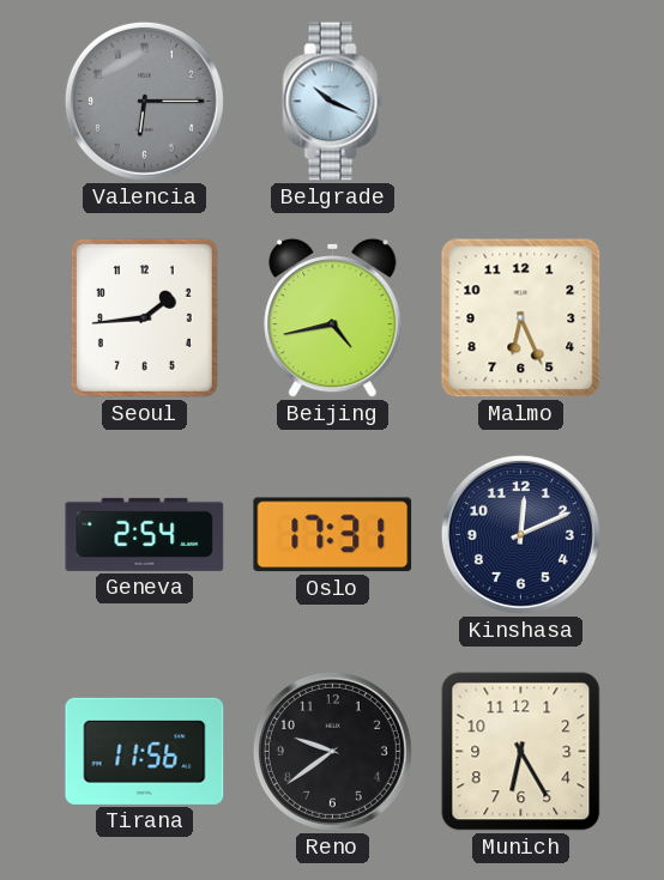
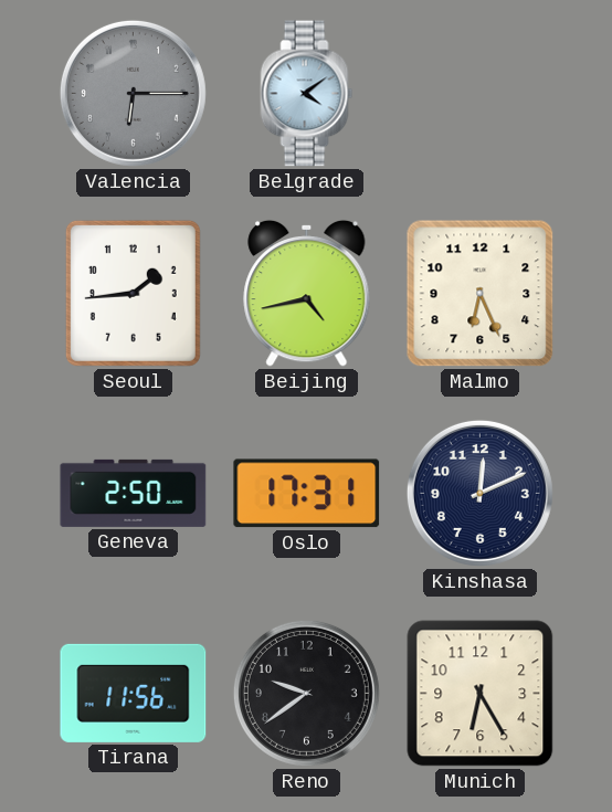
Belgrade: 10:19 -> 4:09 (307, 94)
Geneva: 2:54 -> 2:50 (134, 493)
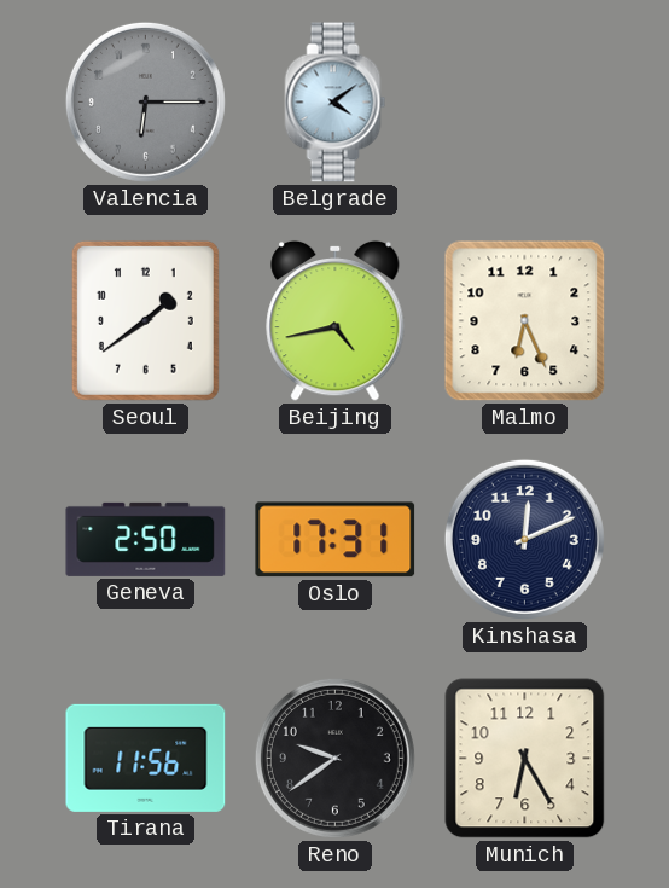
Seoul: 1:44 -> 1:39 (145, 320)
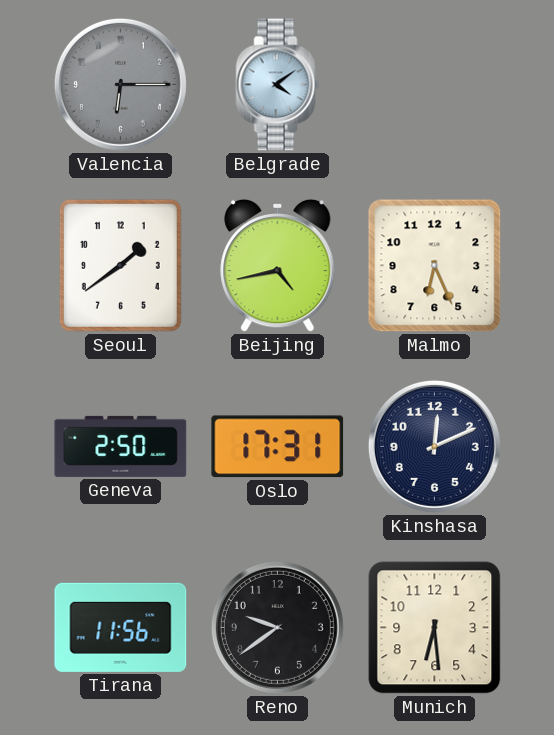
Munich: 6:25 -> 6:29 (435, 628)
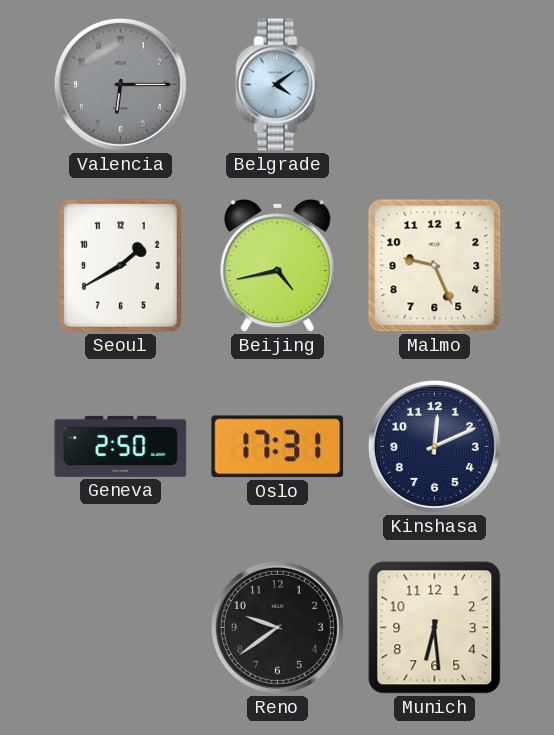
Seoul: 1:39 -> 1:40 (120, 265)
Malmo: 6:26 -> 9:26 (435, 266)
Tirana: 11:56 -> none (121, 627)
